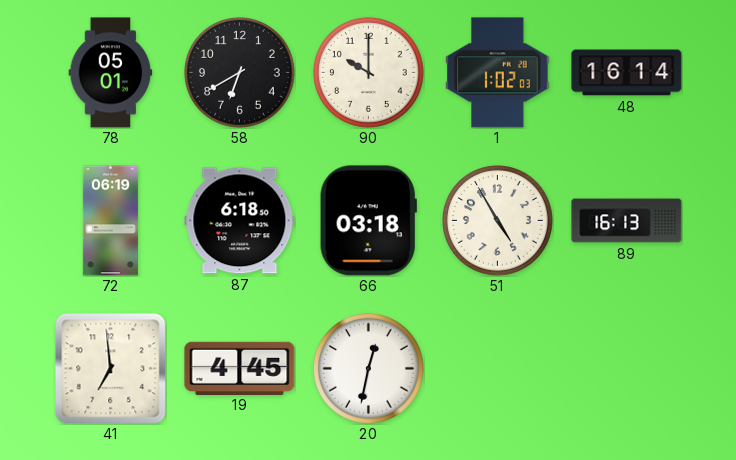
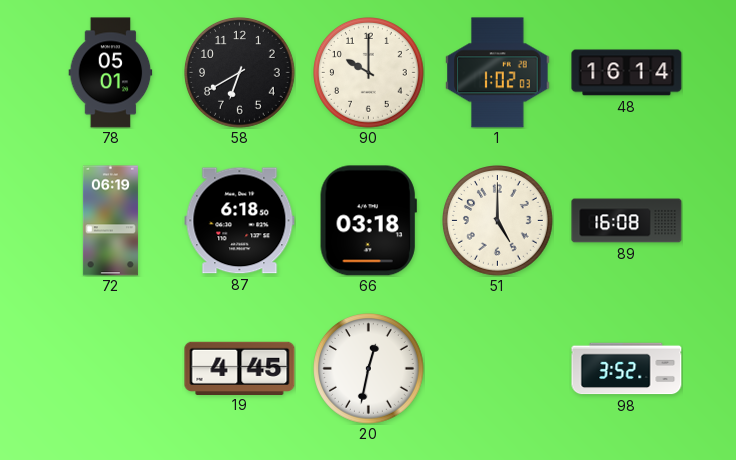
51: 4:55 -> 5:00 (498, 221)
89: 16:13 -> 16:08 (627, 221)
41: 6:59 -> none (110, 368)
98: none -> 3:52 (627, 369)
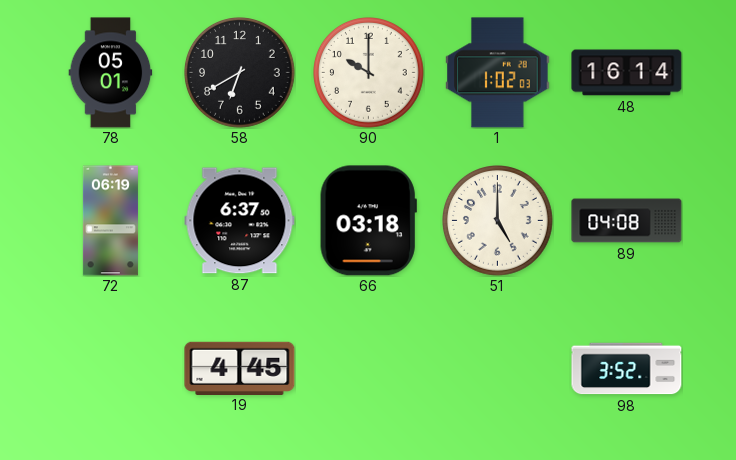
87: 6:18 -> 6:37 (240, 221)
89: 16:08 -> 04:08 (627, 221)
20: 12:32 -> none (369, 369)
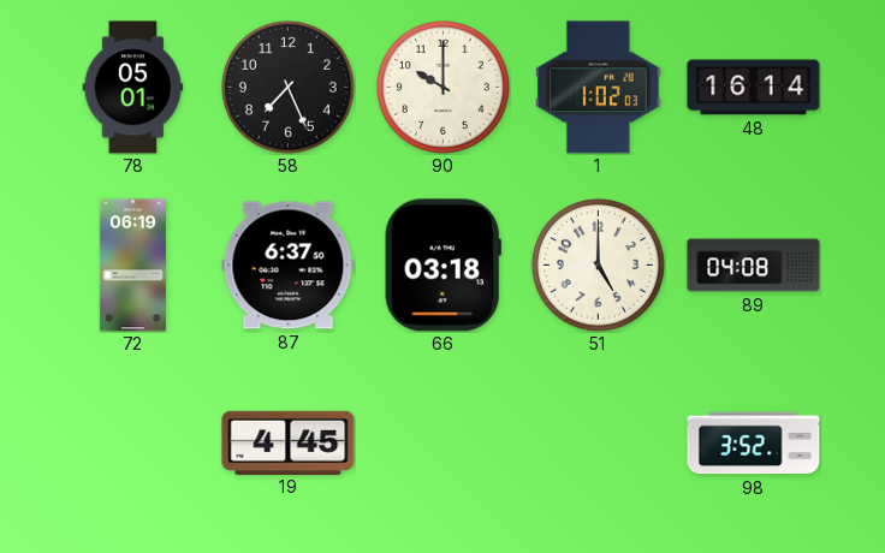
58: 6:40 -> 7:26 (289, 88)
